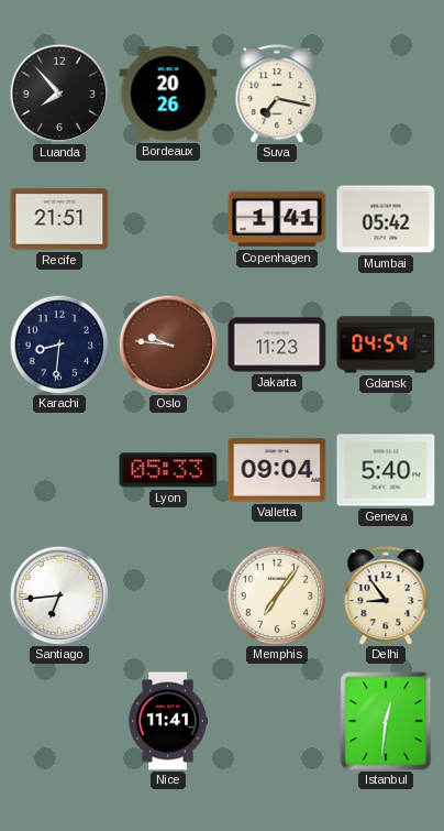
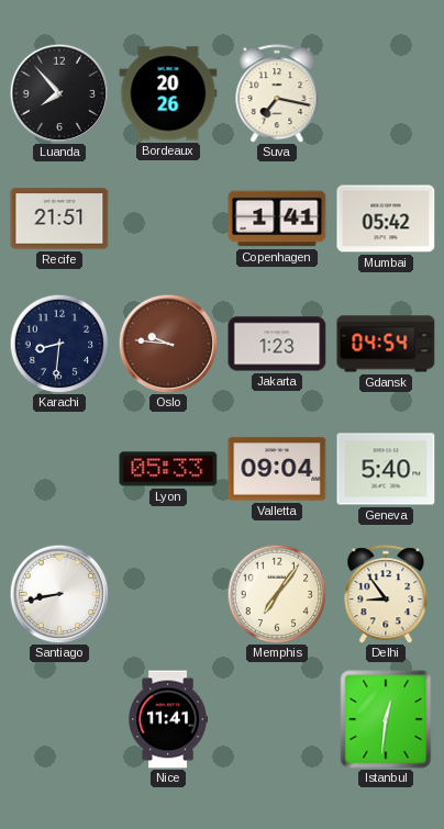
Jakarta: 11:23 -> 1:23 (277, 344)
Santiago: 6:44 -> 8:43 (59, 594)
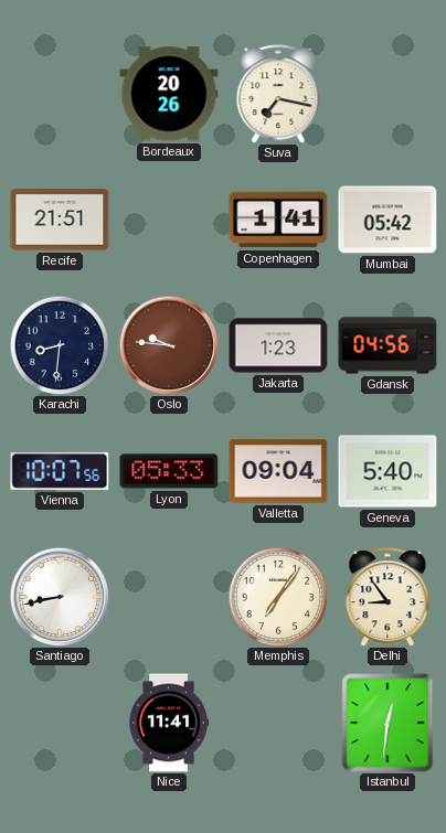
Luanda: 7:53 -> none (59, 93)
Gdansk: 04:54 -> 04:56 (387, 345)
Vienna: none -> 10:07 (60, 471)
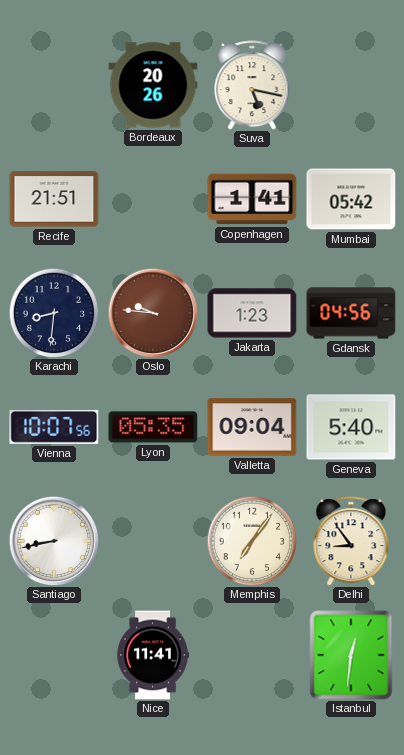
Suva: 7:17 -> 5:17 (252, 85)
Lyon: 05:33 -> 05:35 (153, 427)
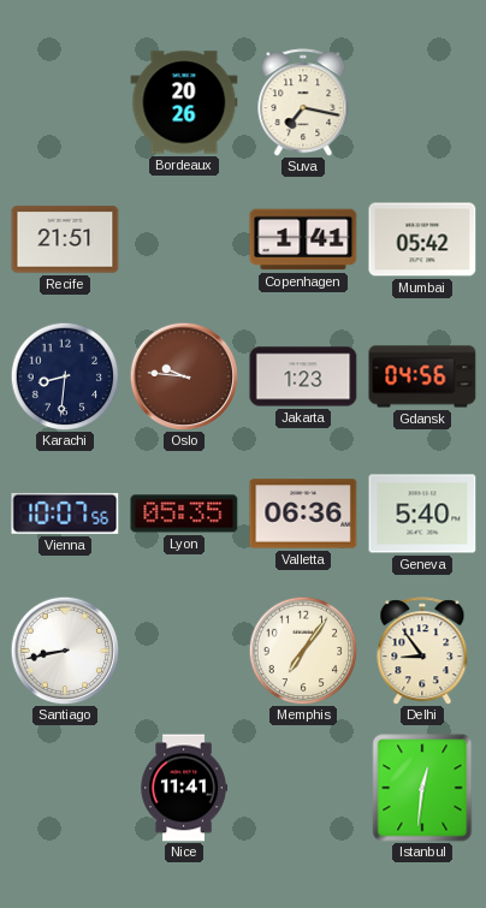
Suva: 5:17 -> 7:17 (303, 102)
Valletta: 09:04 -> 06:36 (303, 514)
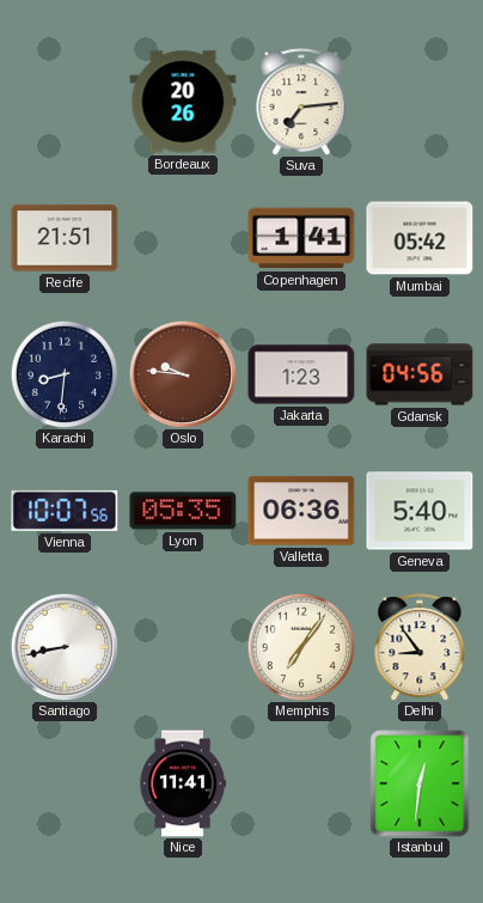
Suva: 7:17 -> 7:14 (301, 102)
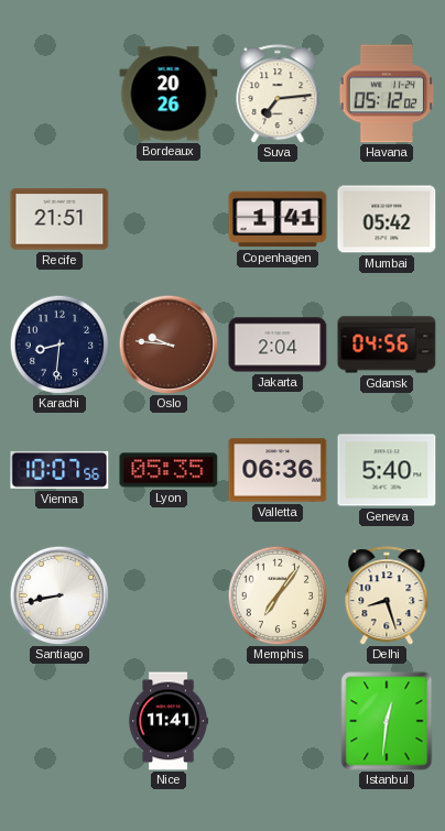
Havana: none -> 05:12 (387, 94)
Jakarta: 1:23 -> 2:04 (278, 345)
Delhi: 8:54 -> 8:27 (387, 595)
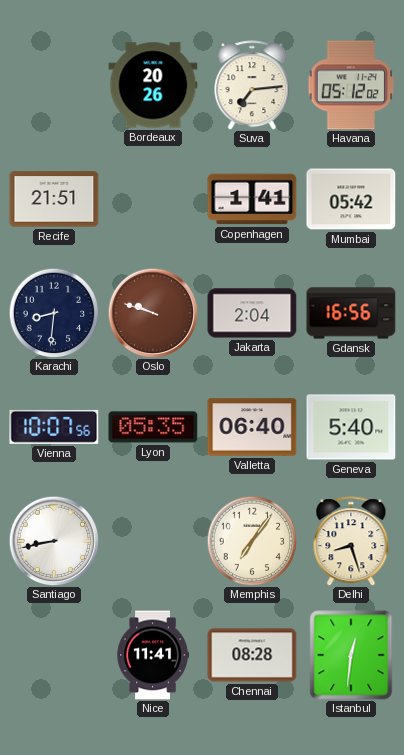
Oslo: 9:46 -> 9:48 (153, 313)
Gdansk: 04:56 -> 16:56 (351, 313)
Valletta: 06:36 -> 06:40 (252, 427)
Chennai: none -> 08:28 (252, 655)
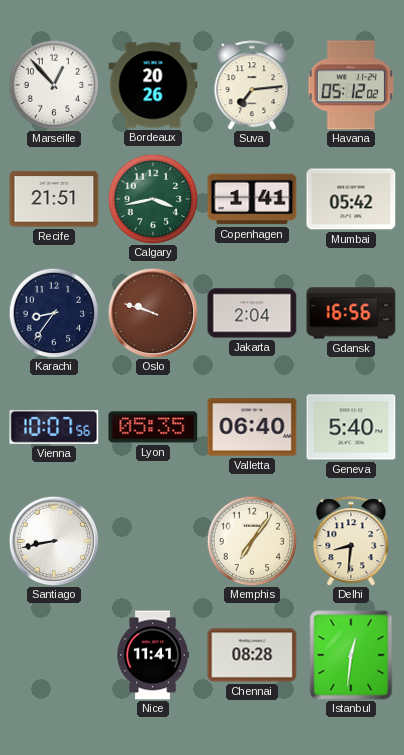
Marseille: none -> 12:53 (54, 85)
Calgary: none -> 3:43 (153, 199)
Karachi: 8:31 -> 8:36 (54, 313)
Delhi: 8:27 -> 8:31 (351, 541)
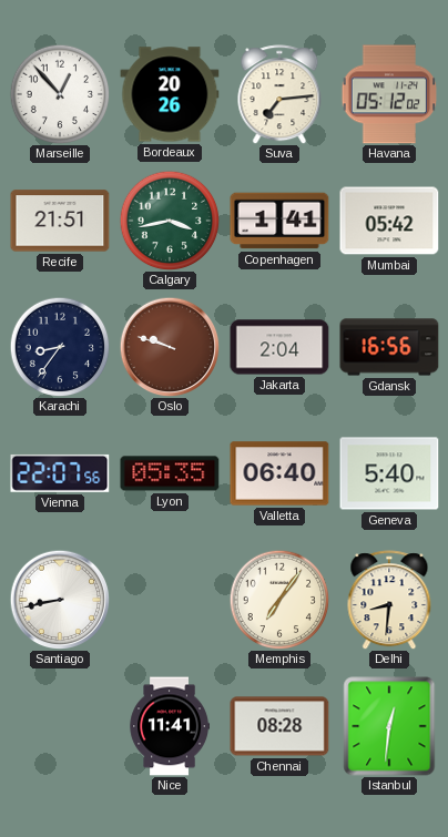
Vienna: 10:07 -> 22:07 (60, 473)
